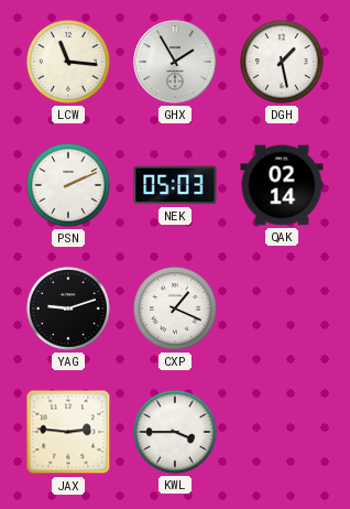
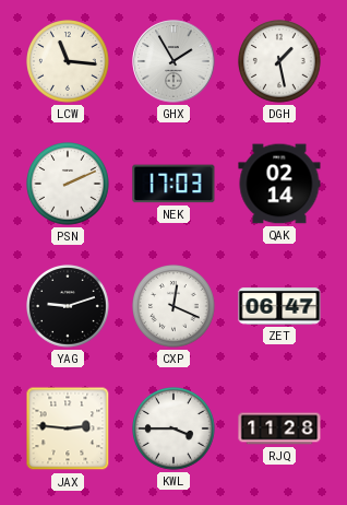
NEK: 05:03 -> 17:03 (174, 184)
CXP: 1:19 -> 12:19 (175, 307)
ZET: none -> 06:47 (279, 306)
RJQ: none -> 11:28 (279, 428)
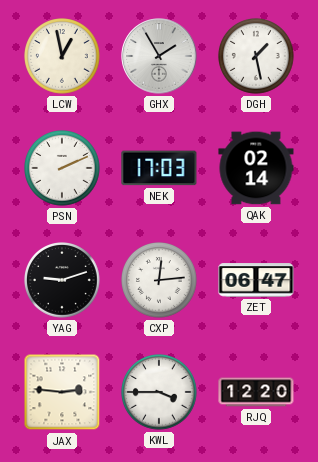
LCW: 11:16 -> 12:58 (63, 57)
CXP: 12:19 -> 12:14 (160, 281)
RJQ: 11:28 -> 12:20 (256, 392)
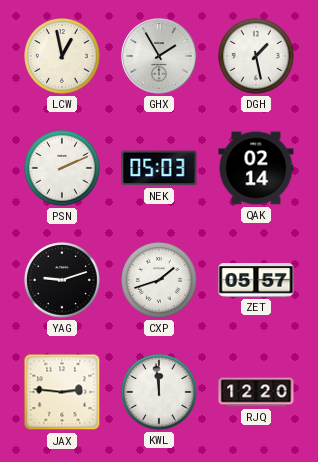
NEK: 17:03 -> 05:03 (159, 168)
CXP: 12:14 -> 1:42 (160, 281)
ZET: 06:47 -> 05:57 (256, 280)
KWL: 3:45 -> 11:59 (160, 393)
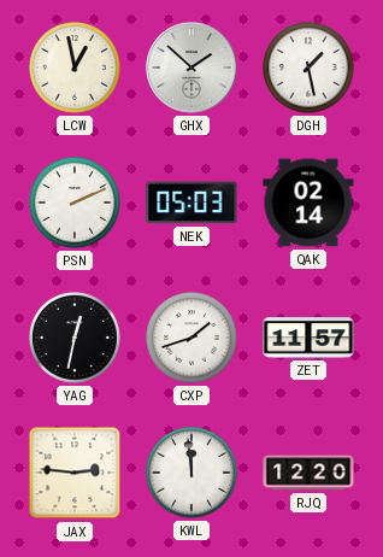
GHX: 1:55 -> 1:52 (191, 68)
YAG: 9:12 -> 12:32 (76, 339)
ZET: 05:57 -> 11:57 (308, 338)
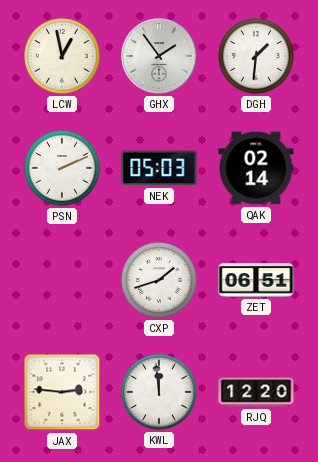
GHX: 1:52 -> 1:54 (159, 56)
DGH: 1:28 -> 1:31 (257, 57)
YAG: 12:32 -> none (76, 339)
ZET: 11:57 -> 06:51 (256, 280)
